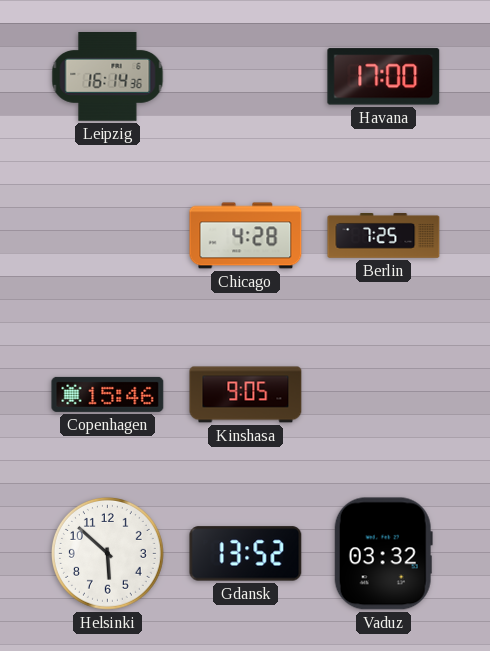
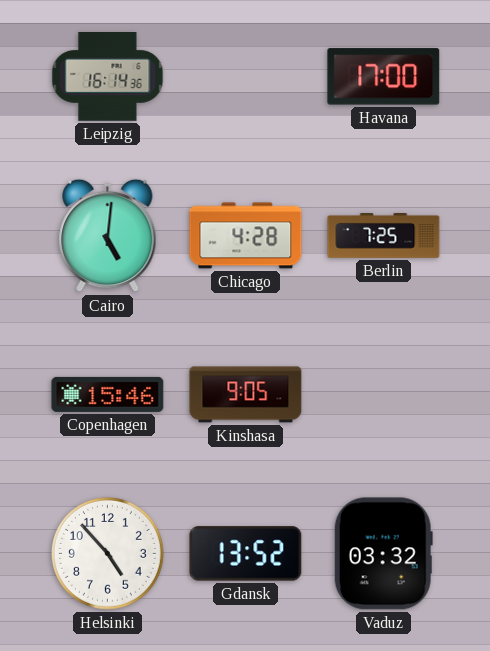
Cairo: none -> 5:01 (108, 236)
Helsinki: 5:52 -> 4:53 (108, 554)
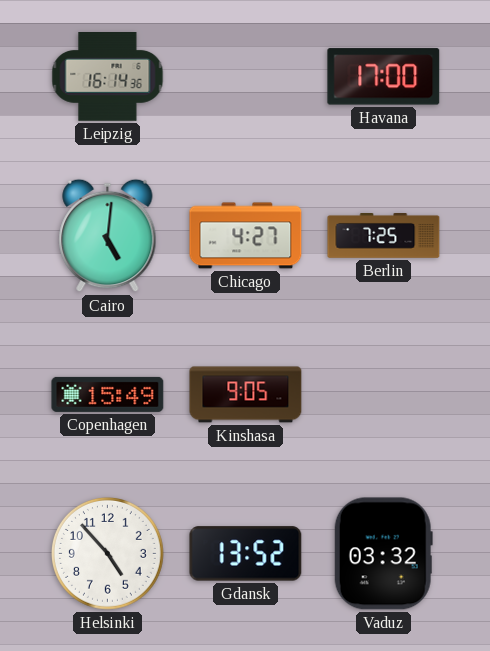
Chicago: 4:28 -> 4:27 (246, 236)
Copenhagen: 15:46 -> 15:49 (108, 394)
